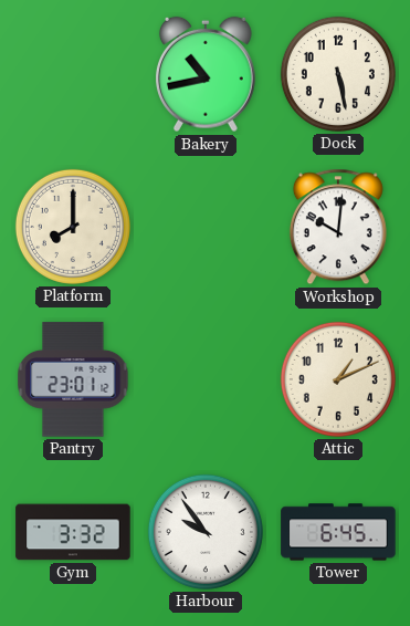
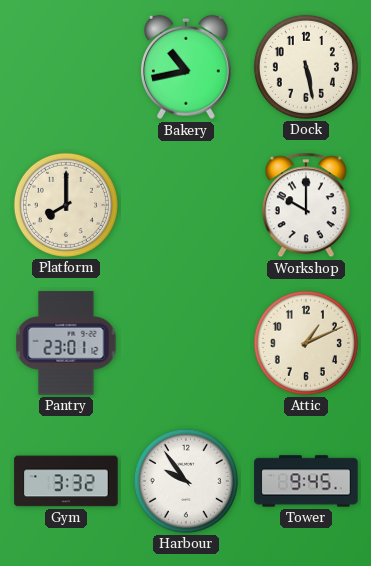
Workshop: 10:01 -> 10:00 (306, 205)
Tower: 6:45 -> 9:45 (306, 481)
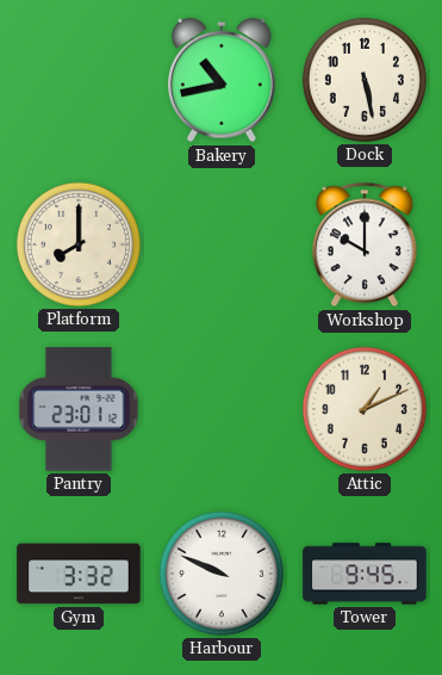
Harbour: 9:54 -> 9:49 (222, 574)
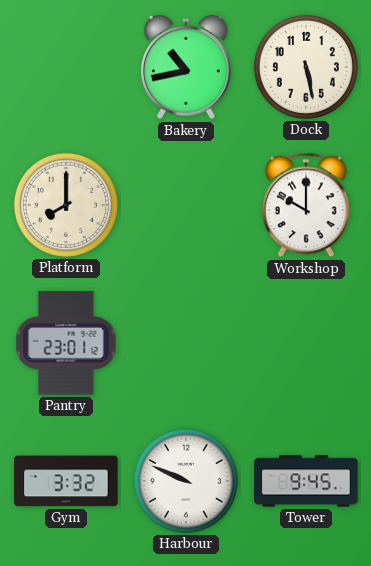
Attic: 1:11 -> none (365, 409)
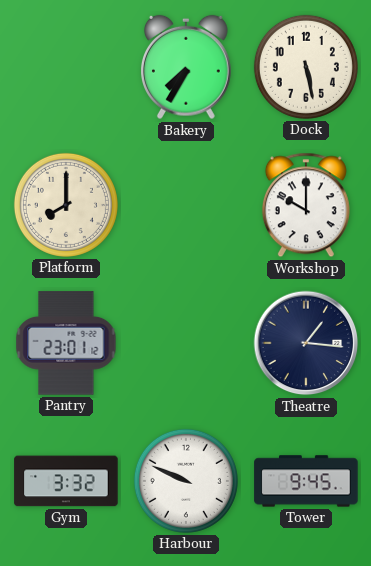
Bakery: 10:43 -> 7:35 (187, 67)
Theatre: none -> 1:16 (306, 343)
